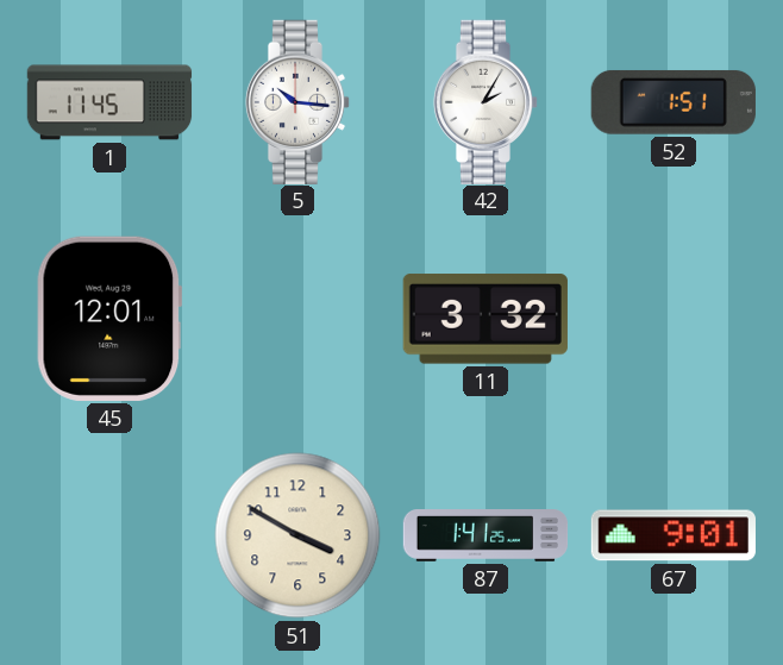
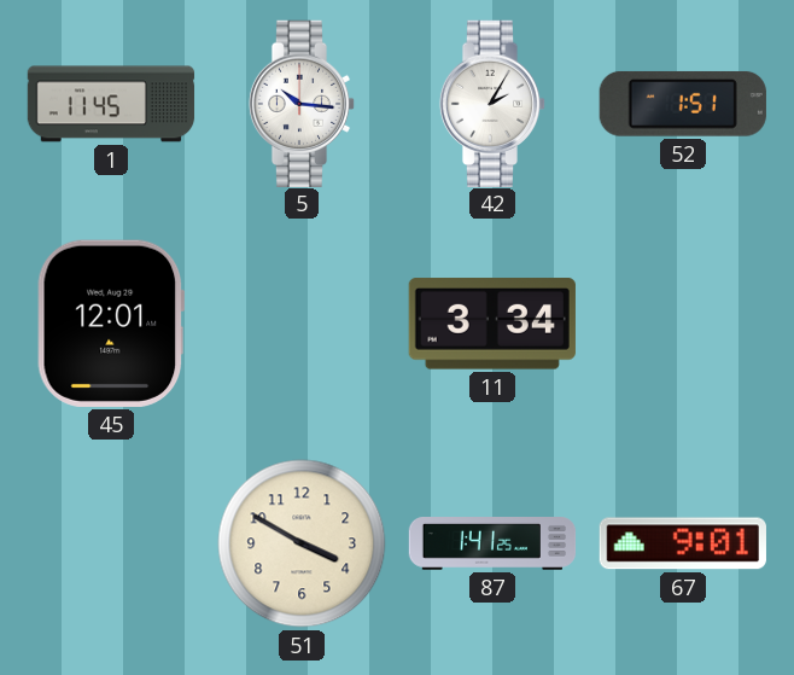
11: 3:32 -> 3:34 (492, 324)
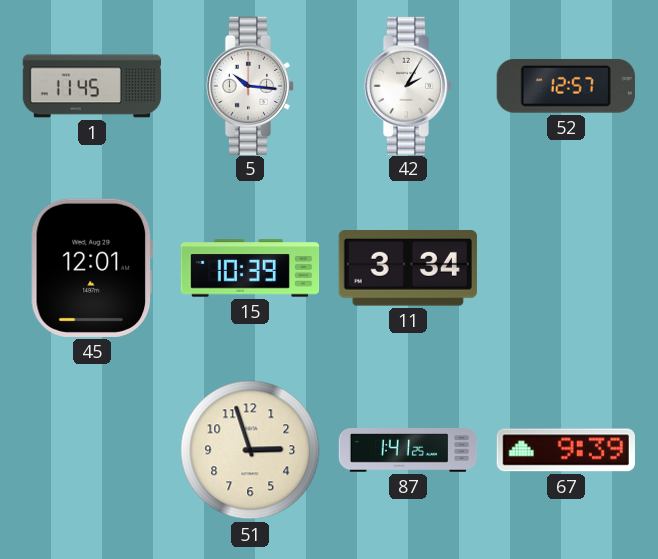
52: 1:51 -> 12:57 (566, 86)
15: none -> 10:39 (250, 268)
51: 3:50 -> 2:57 (250, 450)
67: 9:01 -> 9:39 (566, 450)
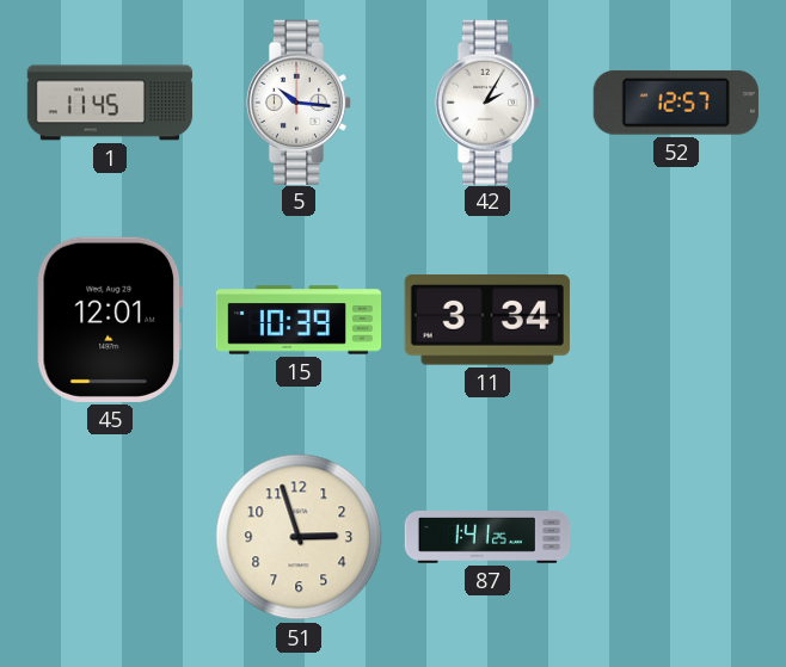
67: 9:39 -> none (566, 450)
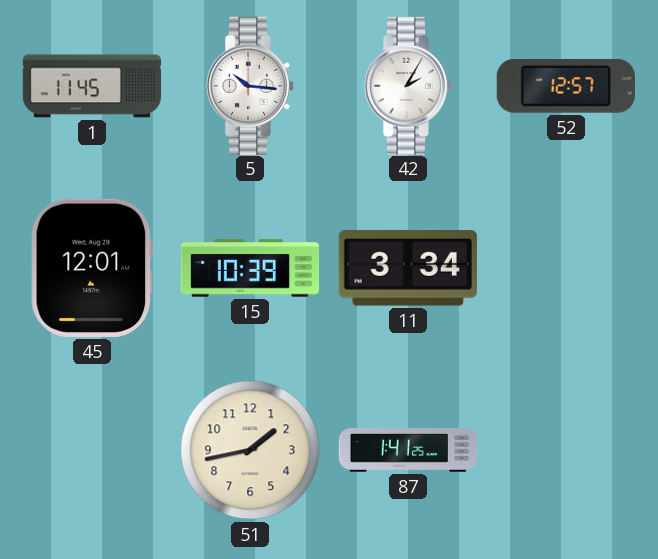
51: 2:57 -> 1:43 (250, 450)
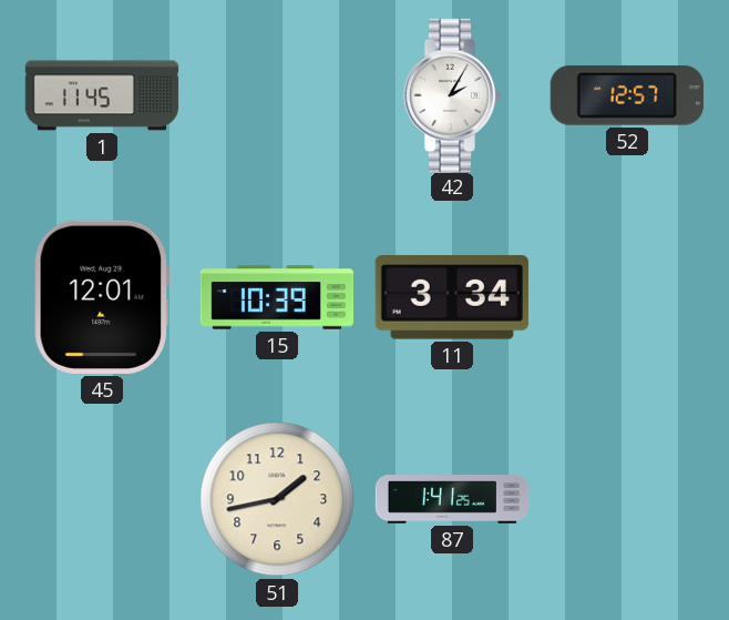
5: 10:16 -> none (250, 85)
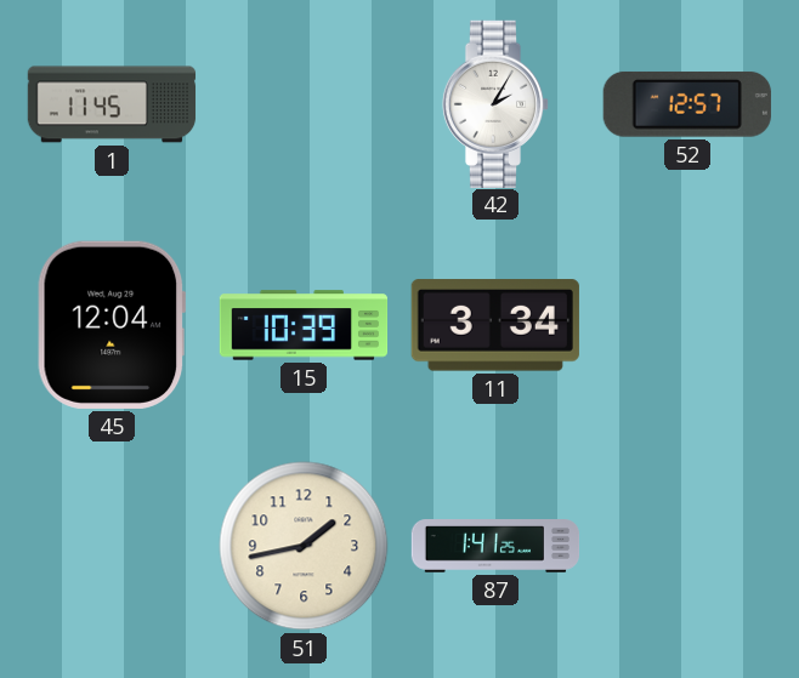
45: 12:01 -> 12:04 (112, 325)
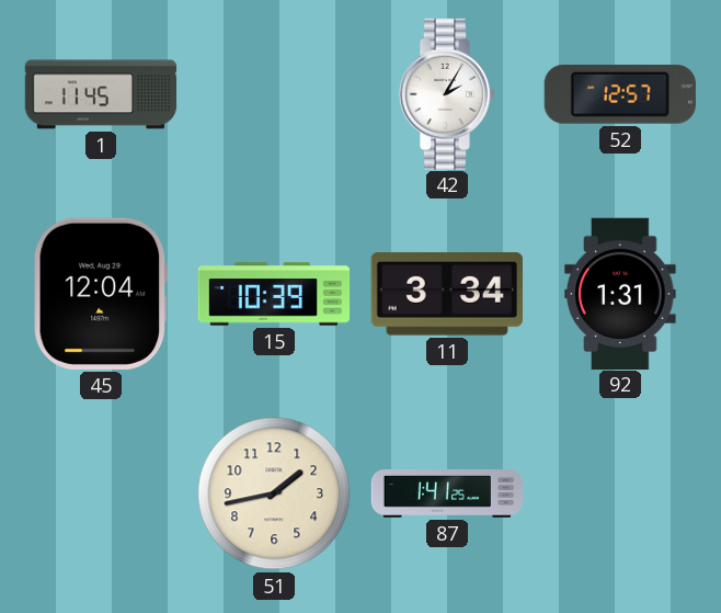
92: none -> 1:31 (620, 293)
